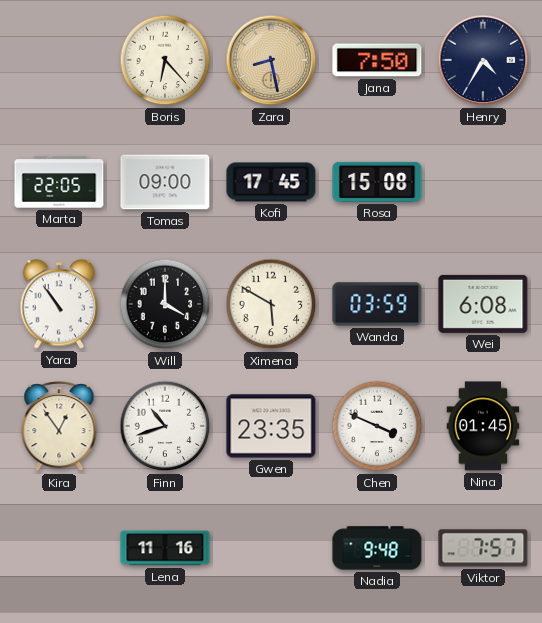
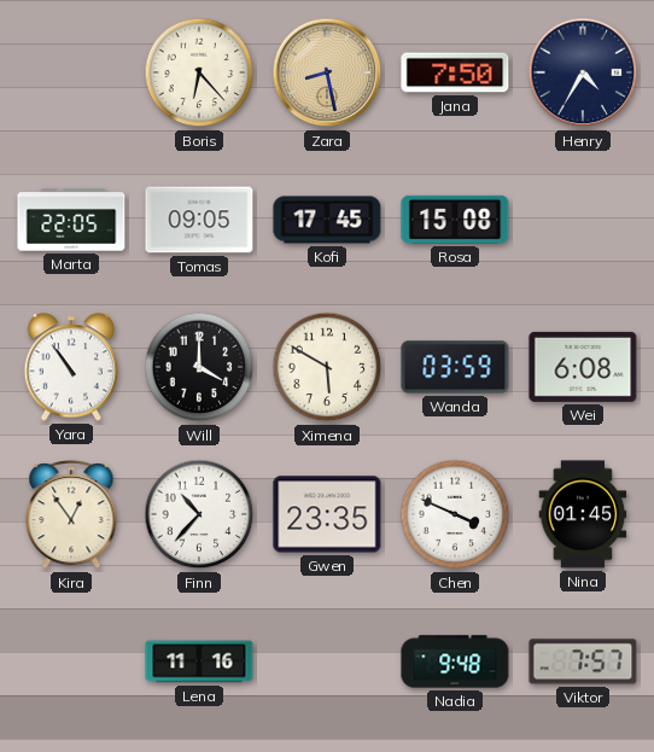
Tomas: 09:00 -> 09:05 (199, 220)
Finn: 10:42 -> 10:37 (199, 514)
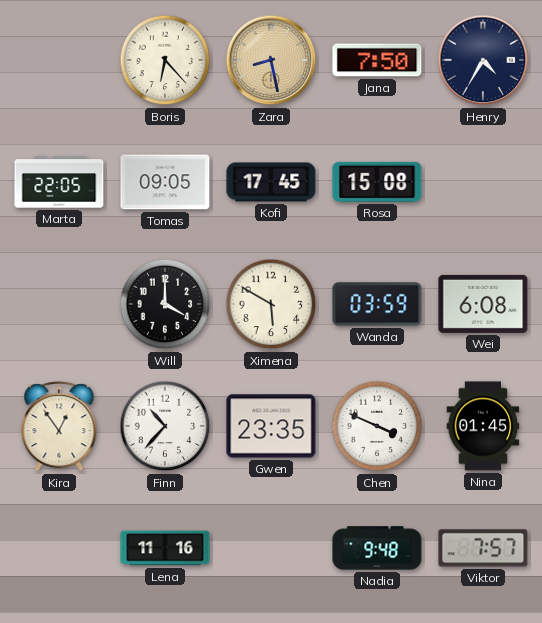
Yara: 10:54 -> none (71, 367)
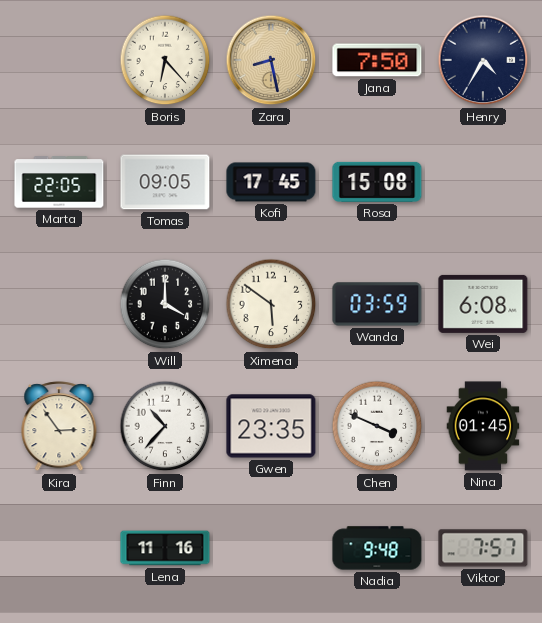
Ximena: 5:50 -> 5:51 (271, 304)
Kira: 12:54 -> 2:54 (59, 427)
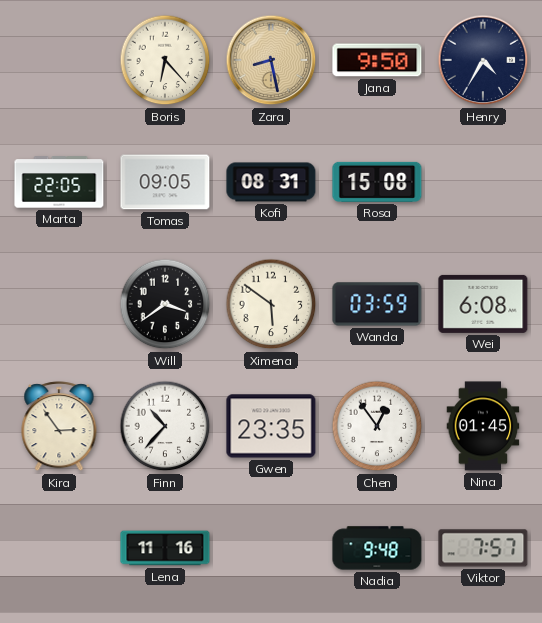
Jana: 7:50 -> 9:50 (377, 60)
Kofi: 17:45 -> 08:31 (271, 182)
Will: 4:00 -> 3:39 (165, 304)
Chen: 3:49 -> 12:54 (377, 426)
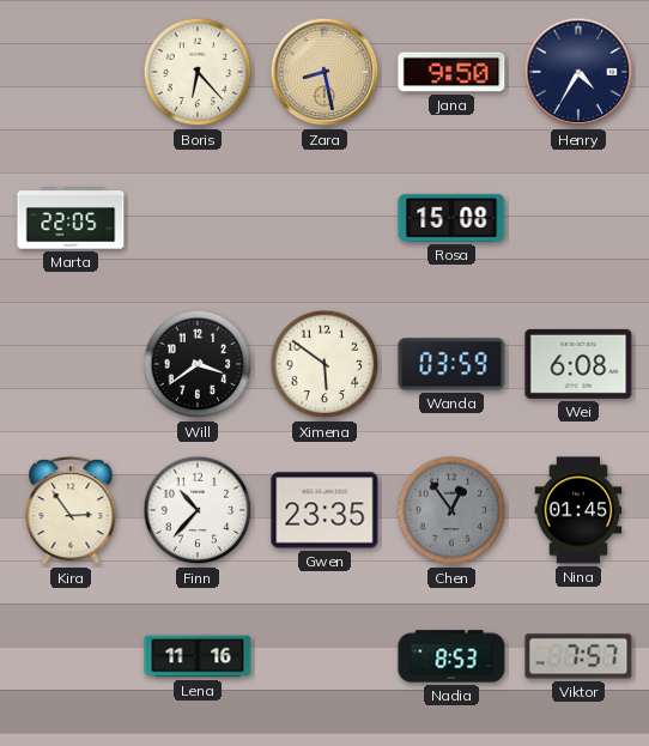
Tomas: 09:05 -> none (165, 182)
Kofi: 08:31 -> none (271, 182)
Chen dial: white -> grey (451, 510)
Nadia: 9:48 -> 8:53 (451, 656)
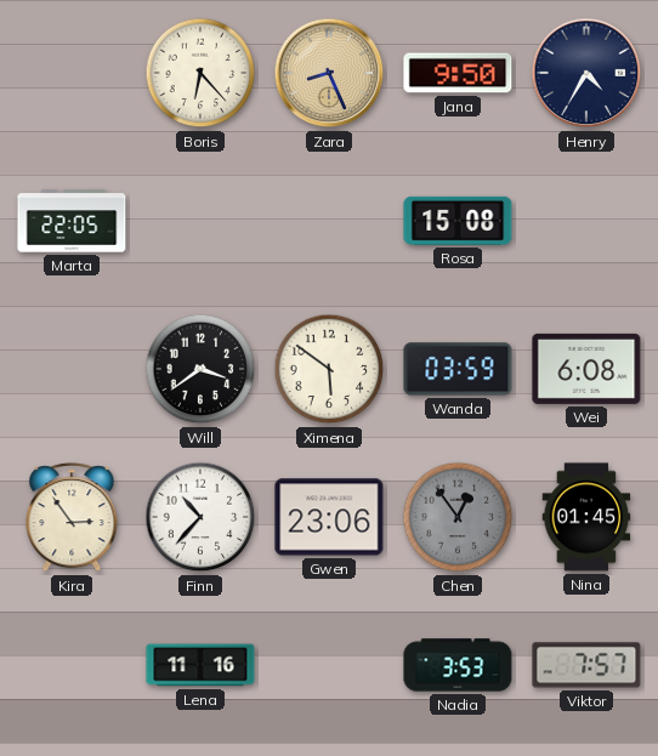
Zara: 8:28 -> 8:26 (329, 73)
Gwen: 23:35 -> 23:06 (329, 517)
Nadia: 8:53 -> 3:53 (458, 665)
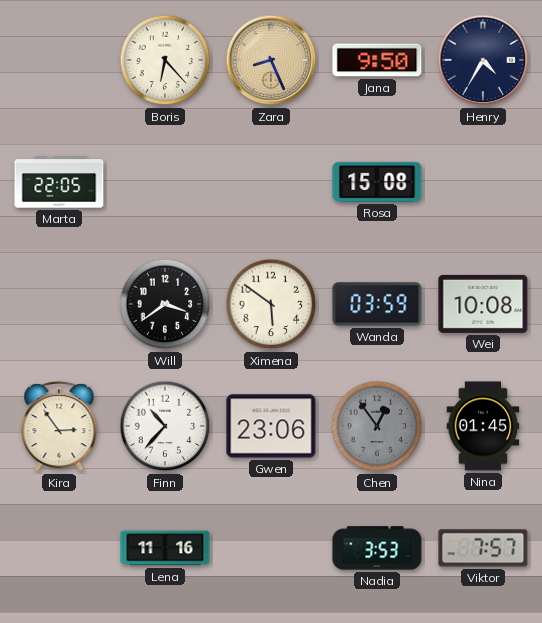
Wei: 6:08 -> 10:08 (483, 304)
